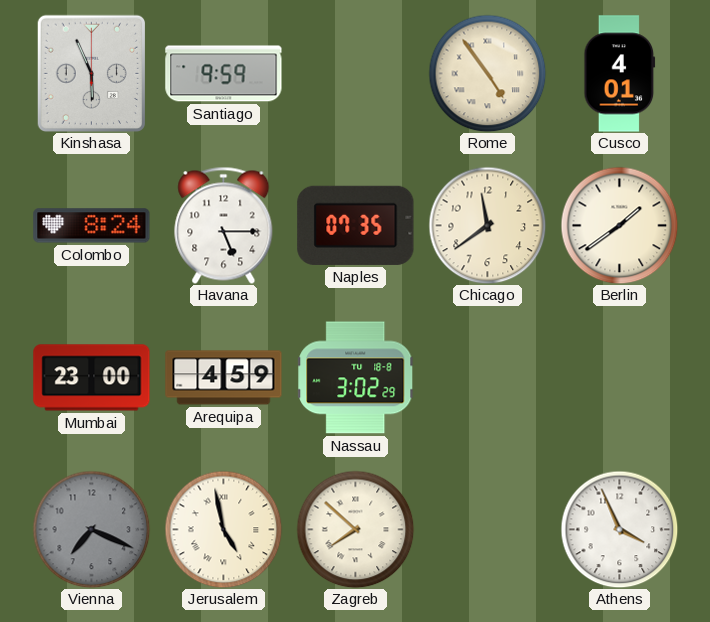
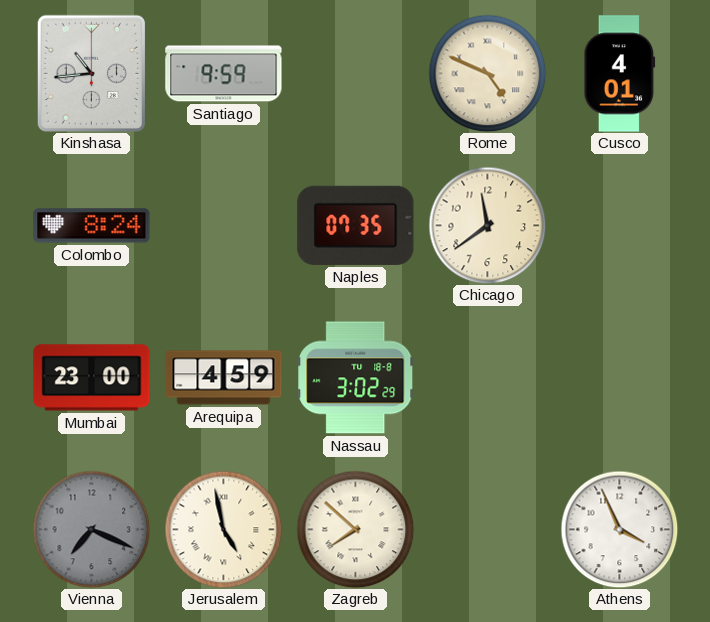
Kinshasa: 5:56 -> 10:44 (91, 73)
Rome: 4:54 -> 4:49 (487, 73)
Havana: 5:15 -> none (224, 225)
Berlin: 1:39 -> none (619, 225)
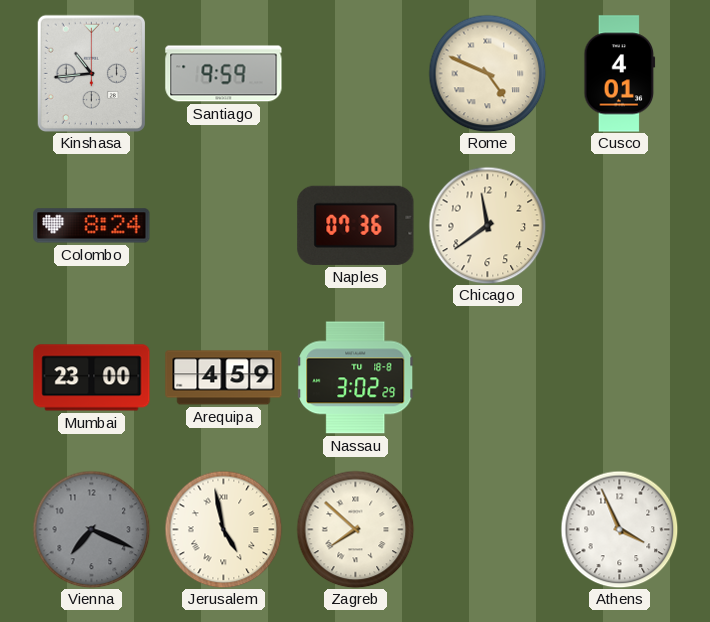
Naples: 07:35 -> 07:36 (356, 225)
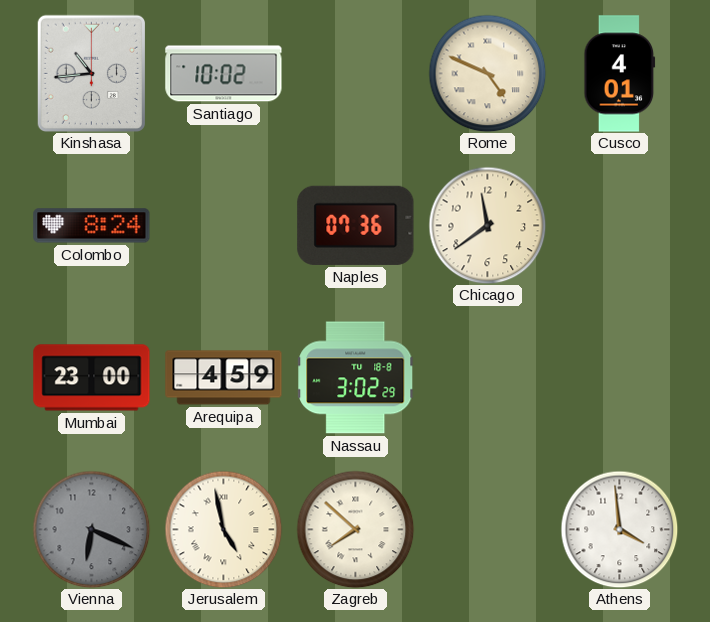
Santiago: 9:59 -> 10:02 (224, 74)
Vienna: 7:19 -> 6:19 (91, 529)
Athens: 3:56 -> 3:59 (619, 529)
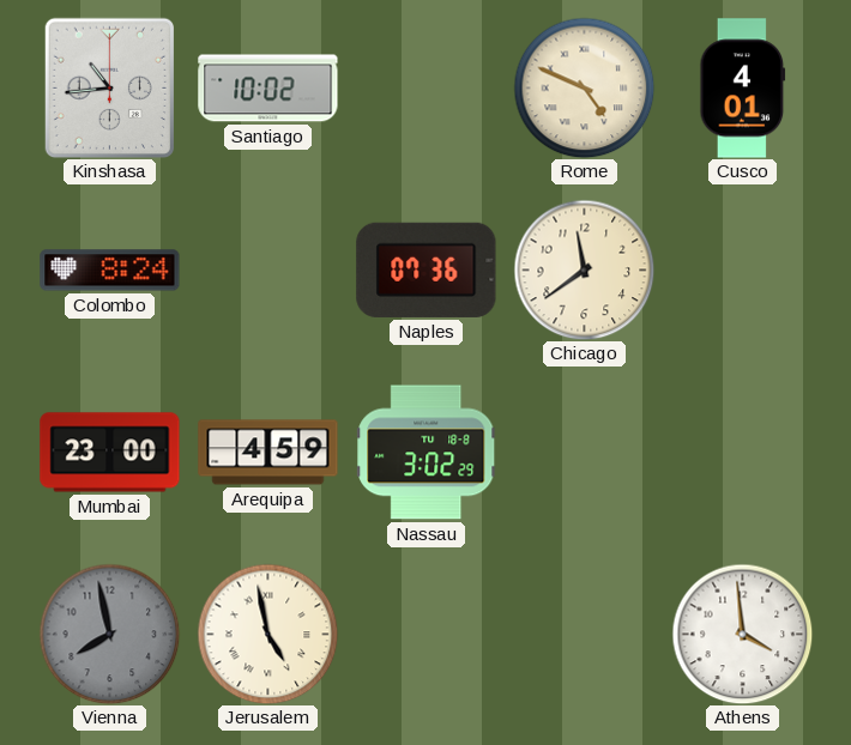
Vienna: 6:19 -> 7:58 (109, 634)
Zagreb: 7:52 -> none (355, 529)
